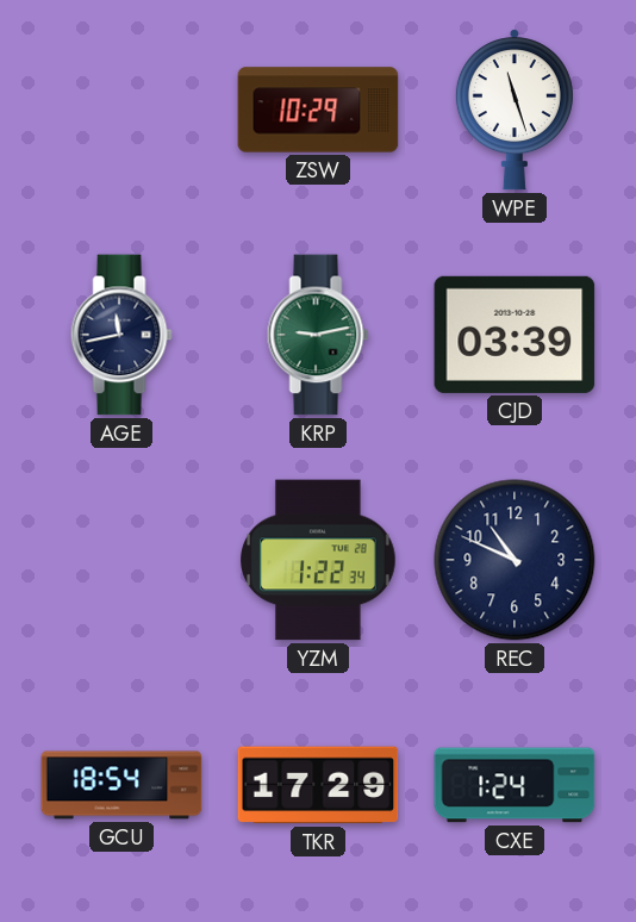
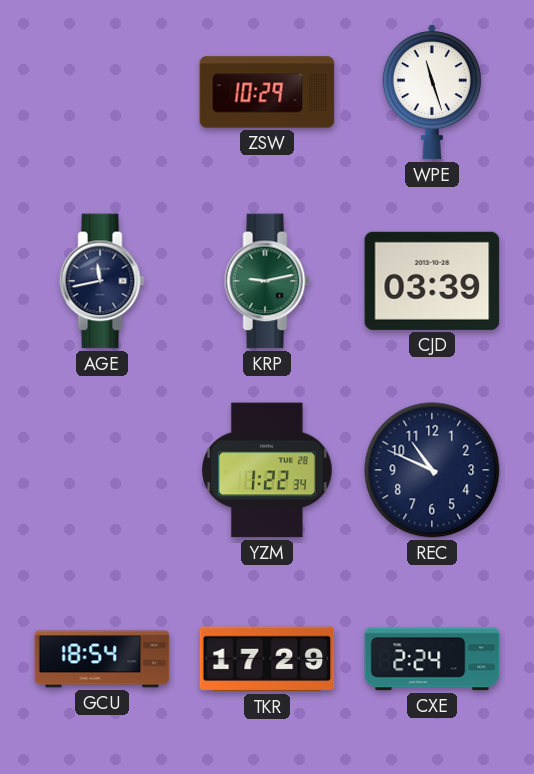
CXE: 1:24 -> 2:24 (432, 659)
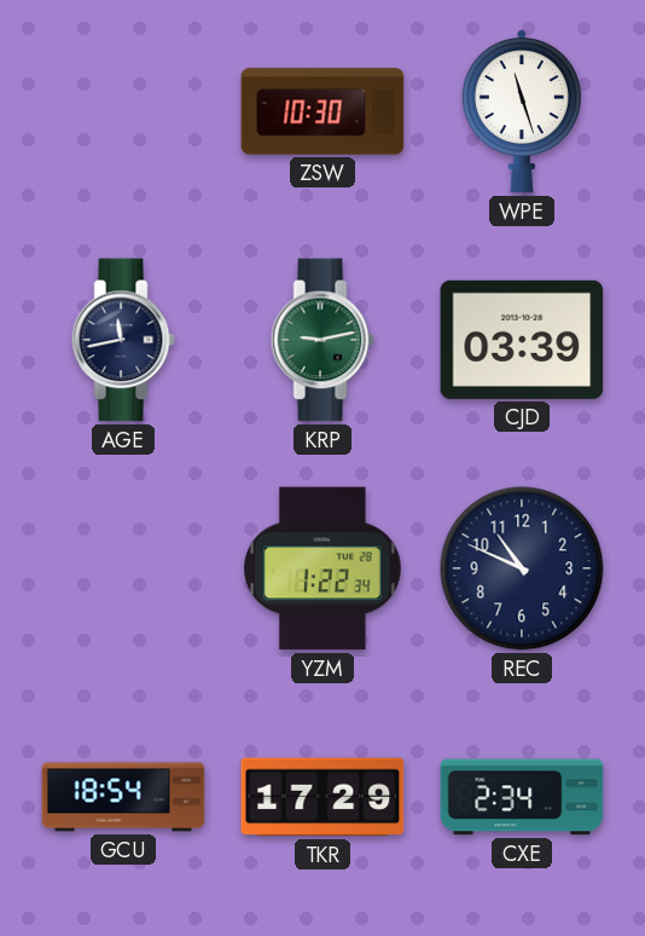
ZSW: 10:29 -> 10:30 (322, 111)
CXE: 2:24 -> 2:34 (522, 797)
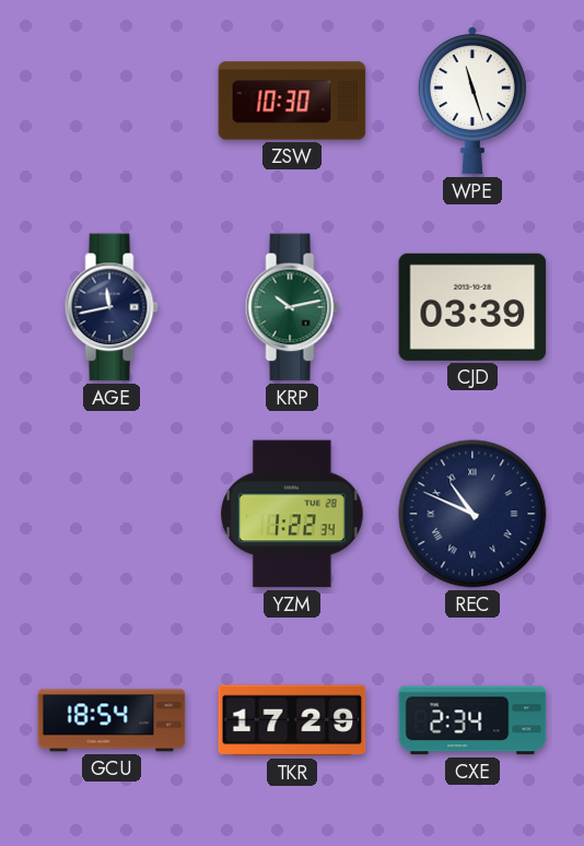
KRP: 9:13 -> 10:13 (292, 307)
REC numerals: Arabic -> Roman (472, 514)
